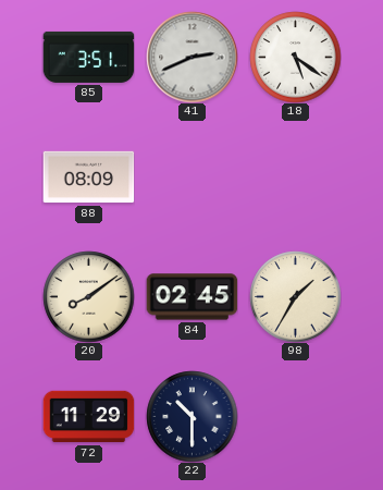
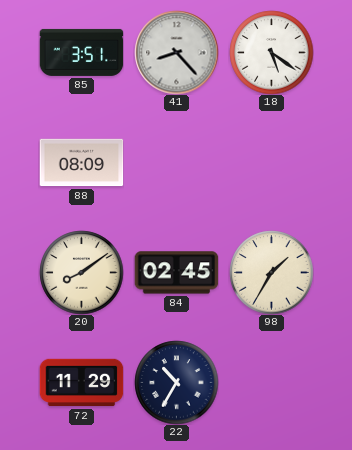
41: 2:41 -> 8:23 (176, 52)
22: 10:30 -> 10:35 (176, 382)
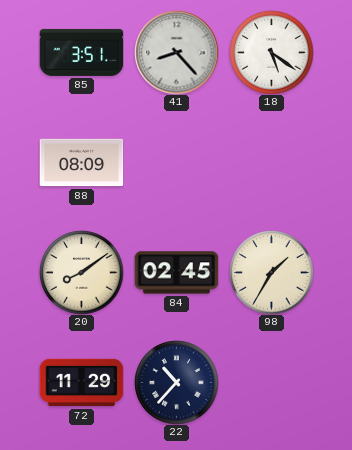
22: 10:35 -> 10:37 (176, 382)
